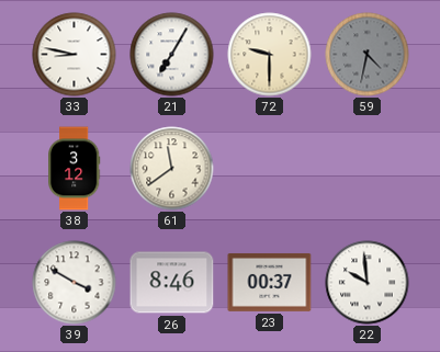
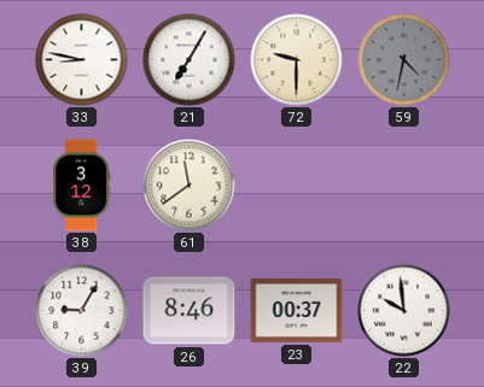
39: 3:50 -> 9:05 (82, 311)
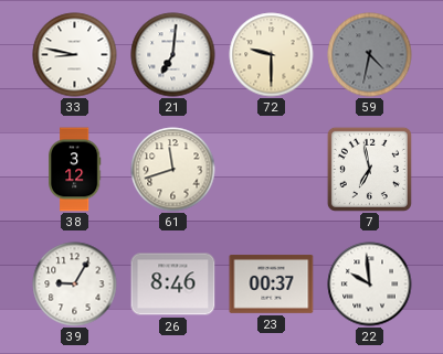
21: 7:05 -> 7:01 (173, 55)
61: 11:39 -> 11:42 (173, 170)
7: none -> 6:58 (369, 169)
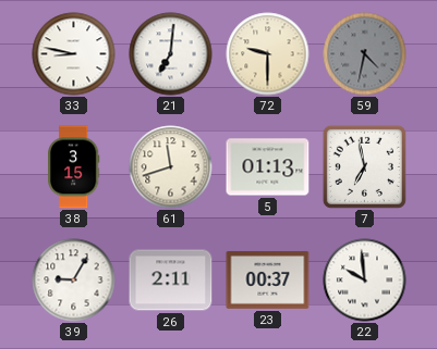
38: 3:12 -> 3:15 (74, 167)
5: none -> 01:13 (268, 167)
26: 8:46 -> 2:11 (171, 281)
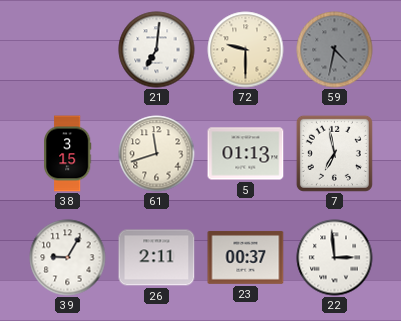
33: 8:47 -> none (74, 54)
22: 9:59 -> 2:59 (335, 258)
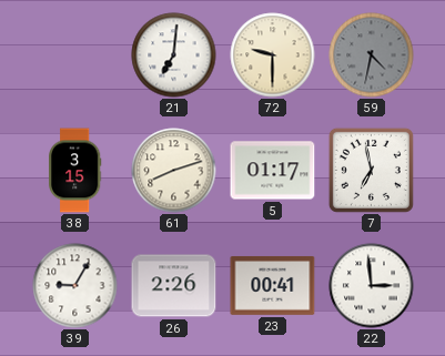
61: 11:42 -> 8:12 (174, 171)
5: 01:13 -> 01:17 (273, 171)
26: 2:11 -> 2:26 (174, 286)
23: 00:37 -> 00:41 (273, 286)
